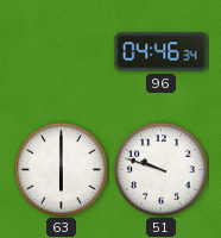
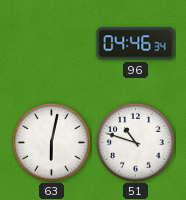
63: 6:00 -> 6:02 (52, 143)
51: 9:48 -> 10:48 (136, 143)
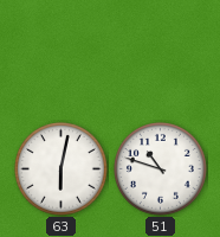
96: 04:46 -> none (136, 44)
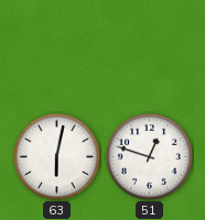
51: 10:48 -> 12:48 (150, 157)
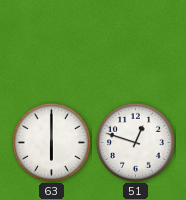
63: 6:02 -> 6:00 (52, 143)
